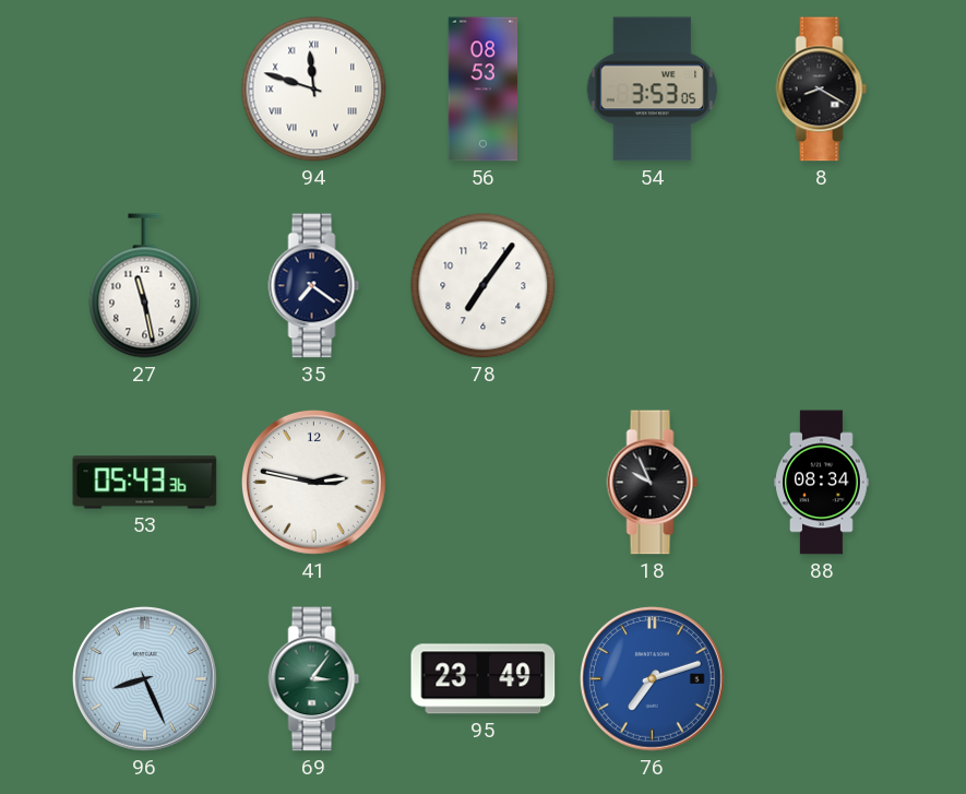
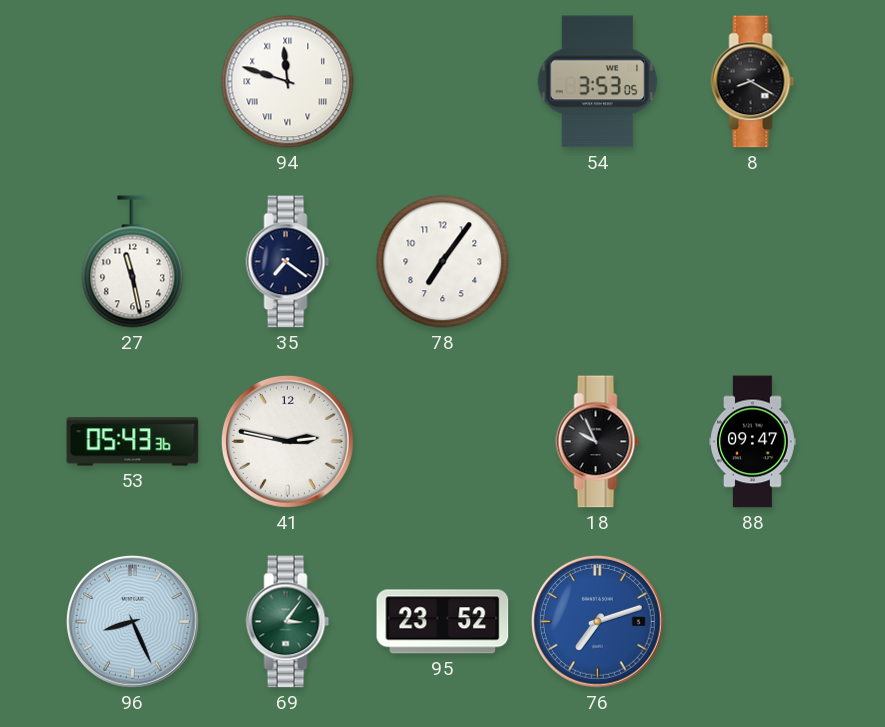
56: 08:53 -> none (484, 90)
88: 08:34 -> 09:47 (753, 442)
95: 23:49 -> 23:52 (443, 622)
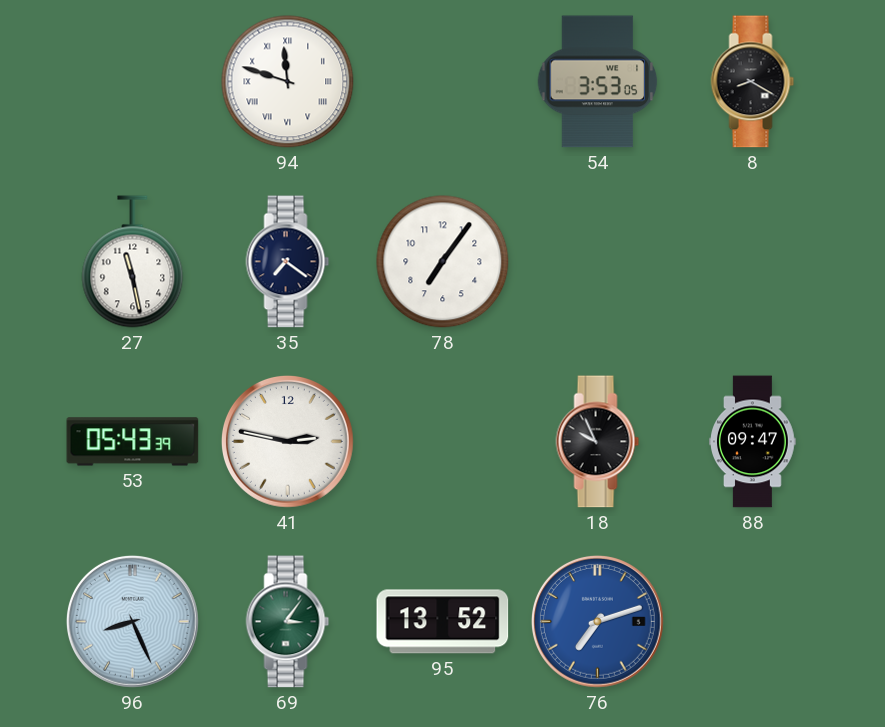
53: 05:43:36 -> 05:43:39 (133, 442)
95: 23:52 -> 13:52 (443, 622)
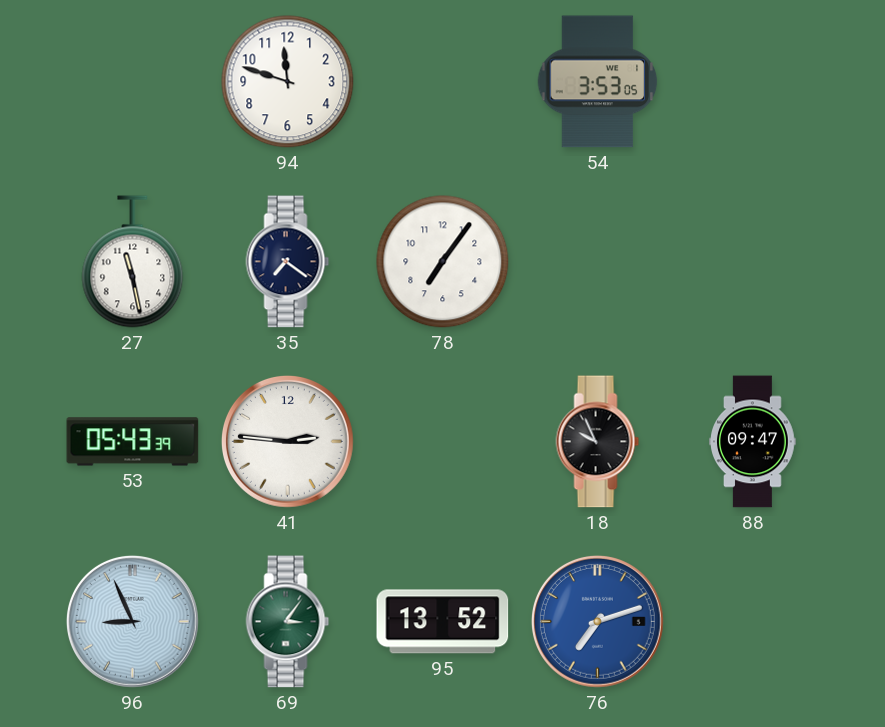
94 numerals: Roman -> Arabic (288, 82)
8: 8:20 -> none (753, 82)
41: 2:47 -> 2:46 (287, 441)
96: 8:26 -> 8:56 (132, 621)
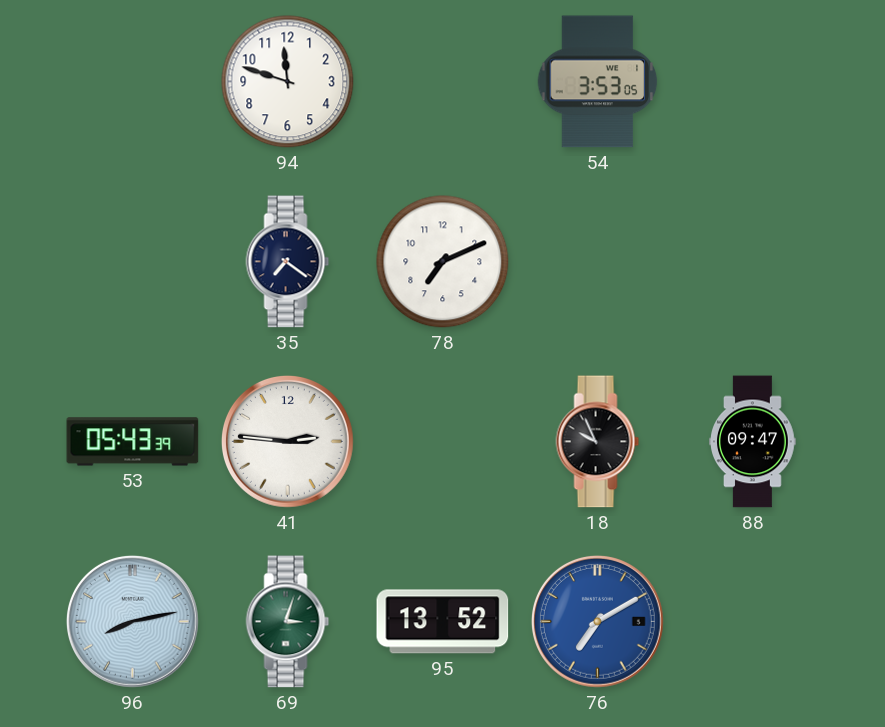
27: 11:28 -> none (133, 262)
78: 7:06 -> 7:11 (443, 262)
96: 8:56 -> 8:13 (132, 621)
69: 3:06 -> 3:03 (288, 622)
76: 7:12 -> 7:10 (597, 621)
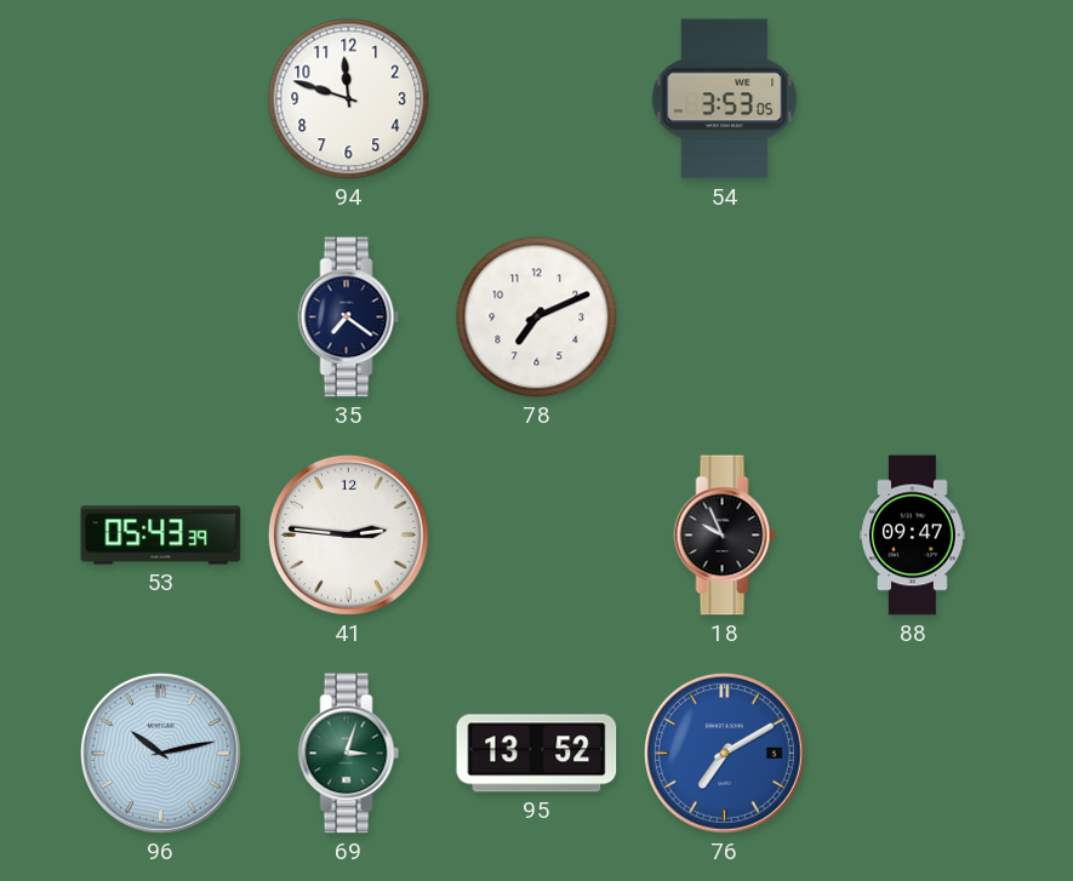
96: 8:13 -> 10:13 (160, 753)
